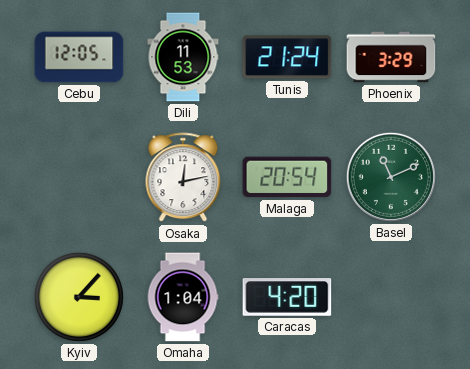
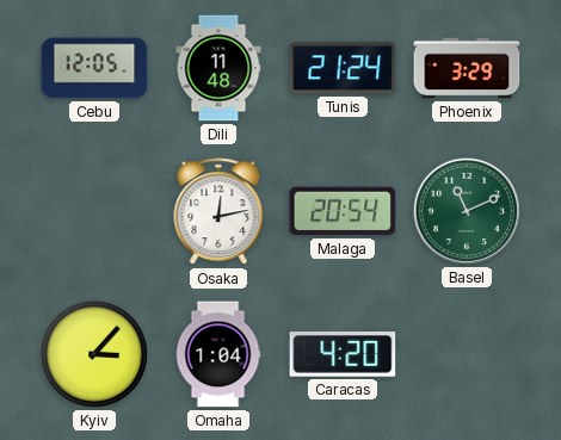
Dili: 11:53 -> 11:48 (218, 68)
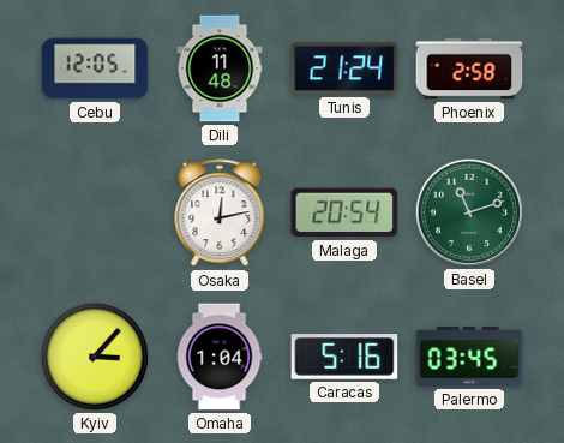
Phoenix: 3:29 -> 2:58 (469, 68)
Basel: 11:11 -> 11:12 (469, 212)
Caracas: 4:20 -> 5:16 (344, 357)
Palermo: none -> 03:45 (469, 357)
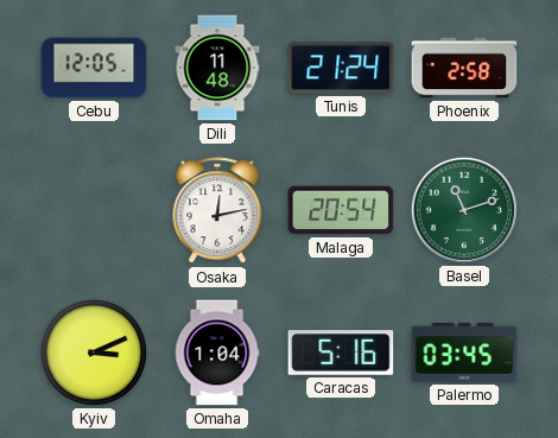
Kyiv: 3:07 -> 3:11 (94, 353)
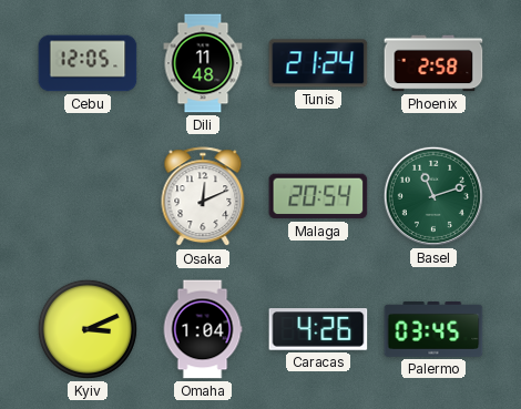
Osaka: 12:13 -> 12:11 (203, 197)
Caracas: 5:16 -> 4:26 (318, 329)
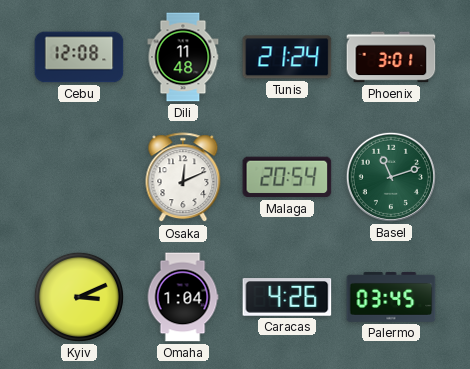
Cebu: 12:05 -> 12:08 (79, 57)
Phoenix: 2:58 -> 3:01 (391, 57)
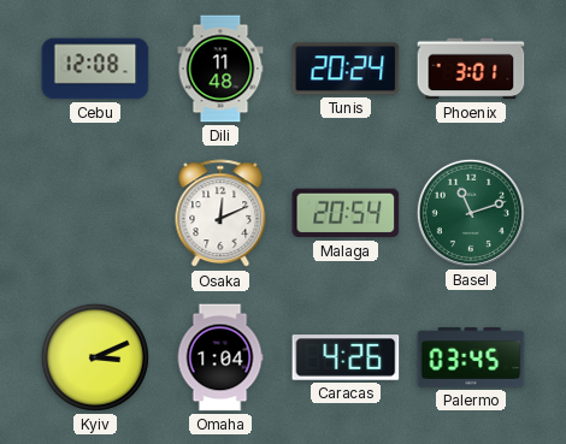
Tunis: 21:24 -> 20:24 (346, 69)
